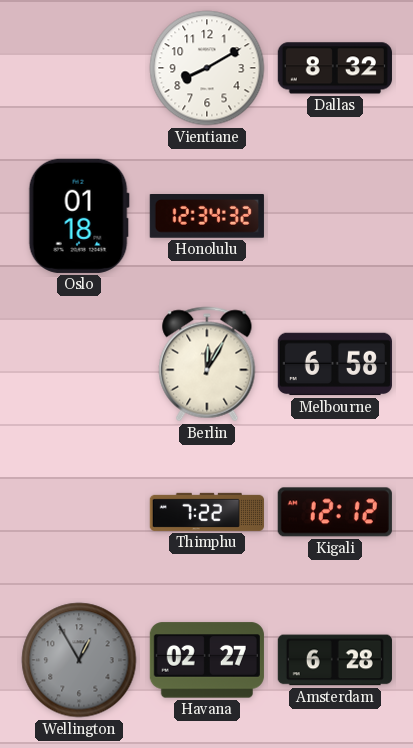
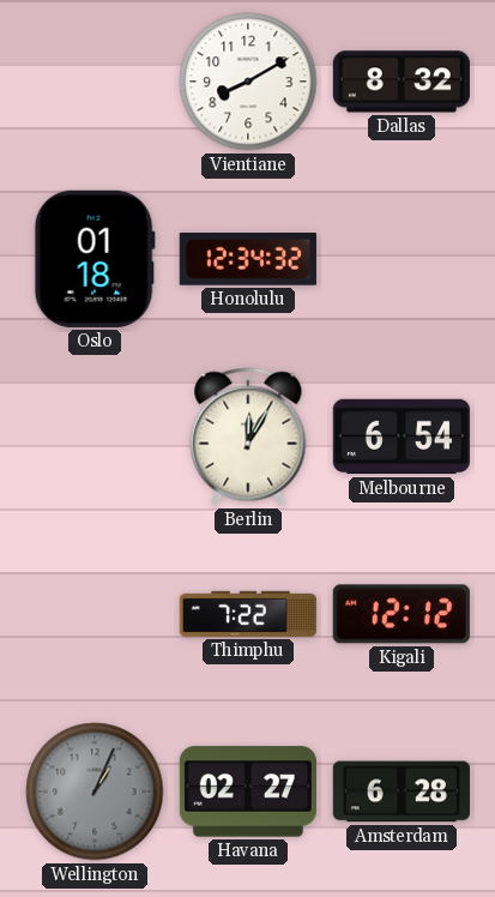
Melbourne: 6:58 -> 6:54 (402, 437)
Wellington: 12:55 -> 1:04 (95, 791)
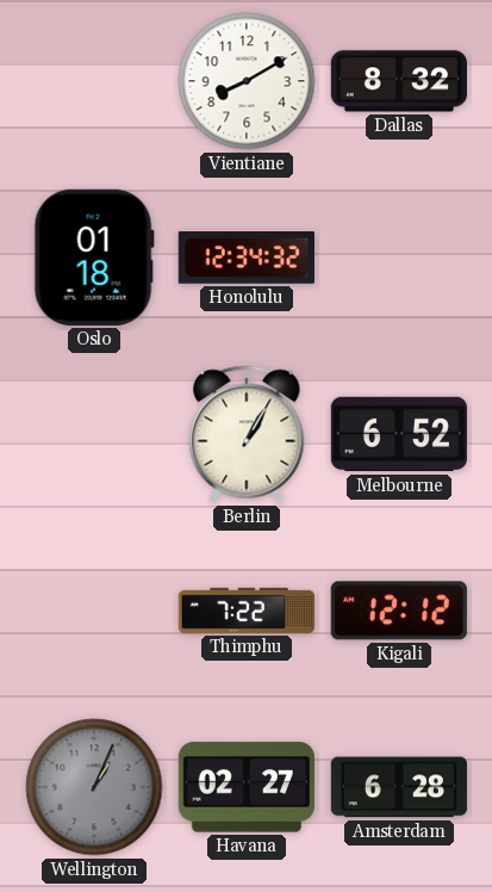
Berlin: 12:05 -> 1:05 (247, 434)
Melbourne: 6:54 -> 6:52 (399, 434)
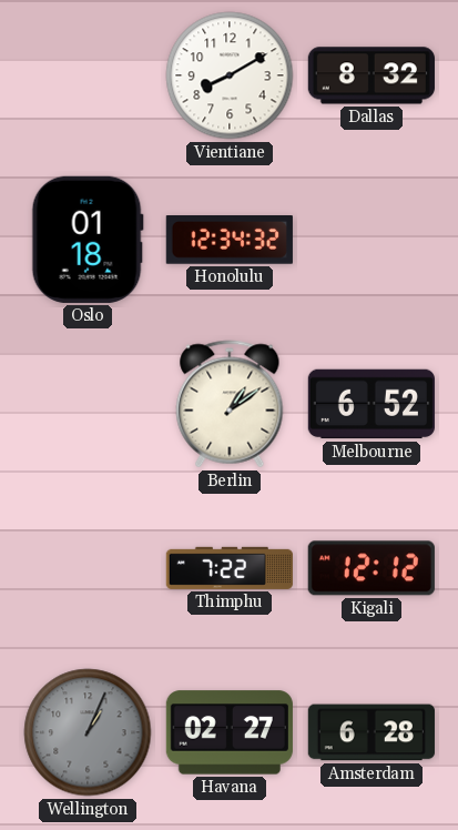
Berlin: 1:05 -> 1:09 (230, 404)
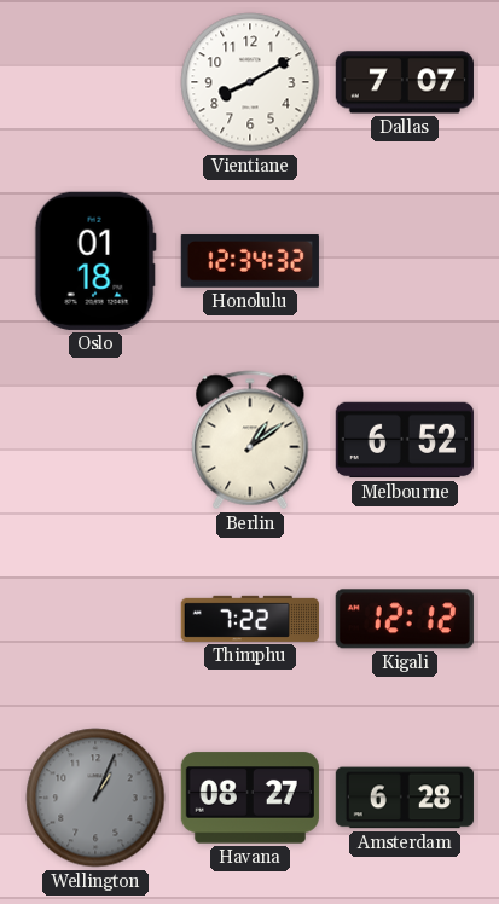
Dallas: 8:32 -> 7:07 (405, 82)
Havana: 02:27 -> 08:27 (250, 798)
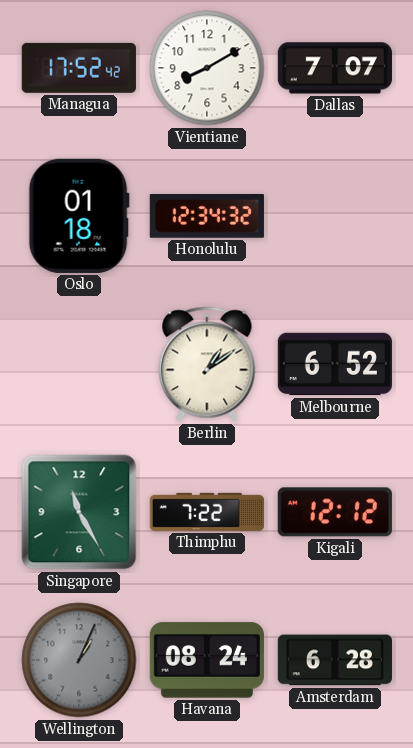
Managua: none -> 17:52 (79, 68)
Singapore: none -> 11:25 (79, 512)
Havana: 08:27 -> 08:24 (207, 660)
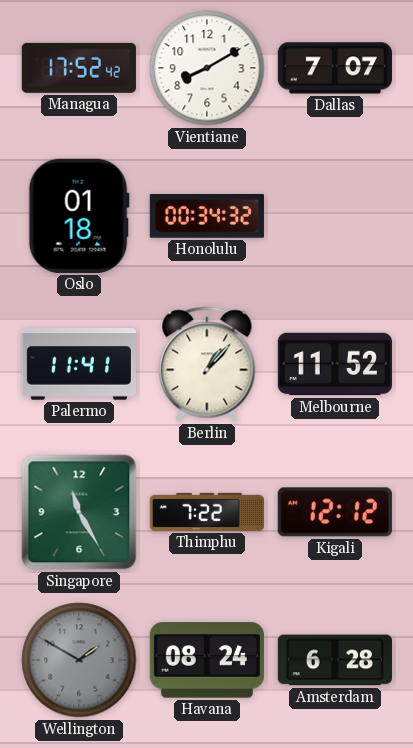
Honolulu: 12:34 -> 00:34 (207, 217)
Palermo: none -> 11:41 (79, 364)
Berlin: 1:09 -> 1:07 (207, 364)
Melbourne: 6:52 -> 11:52 (335, 364)
Wellington: 1:04 -> 1:50 (79, 660)
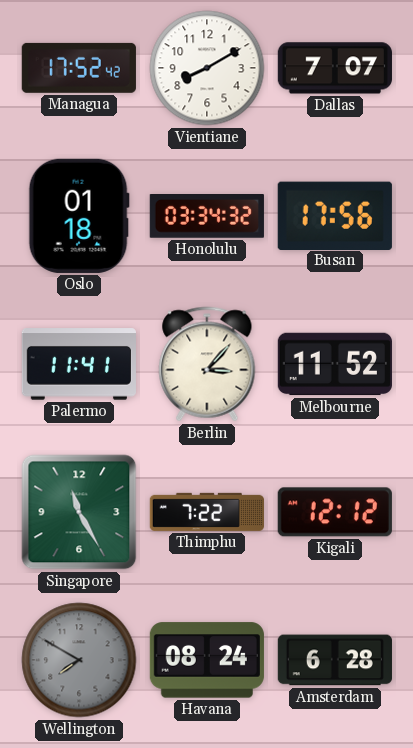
Honolulu: 00:34 -> 03:34 (207, 217)
Busan: none -> 17:56 (335, 215)
Berlin: 1:07 -> 3:07 (207, 364)
Wellington: 1:50 -> 7:50 (79, 660)
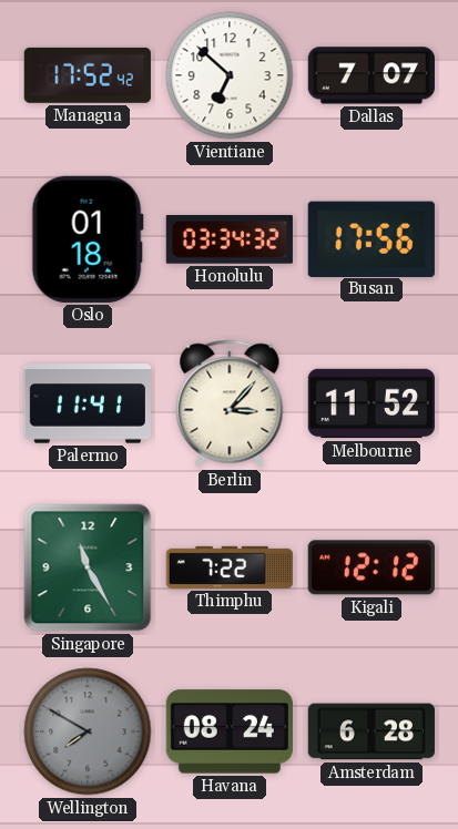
Vientiane: 8:10 -> 6:52 (230, 75)
